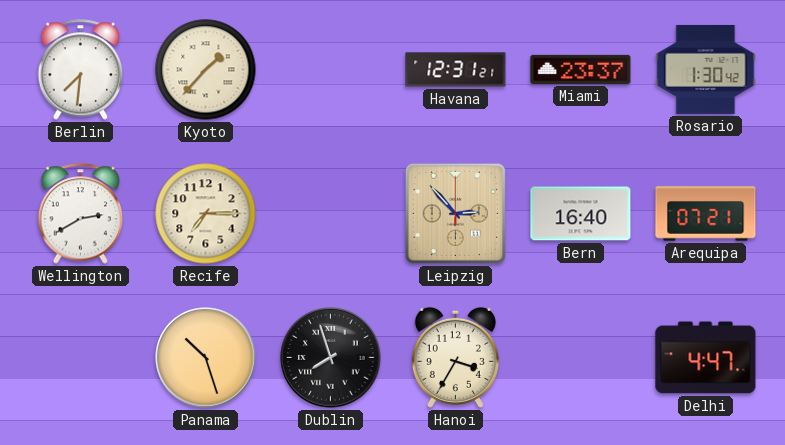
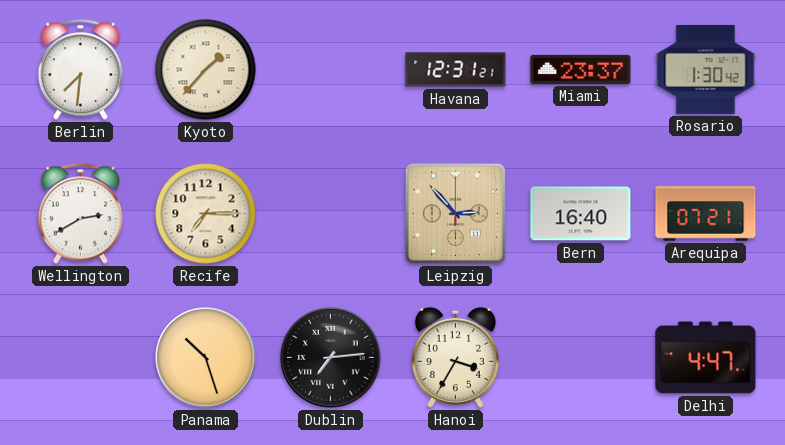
Dublin: 7:57 -> 7:14 (331, 358)
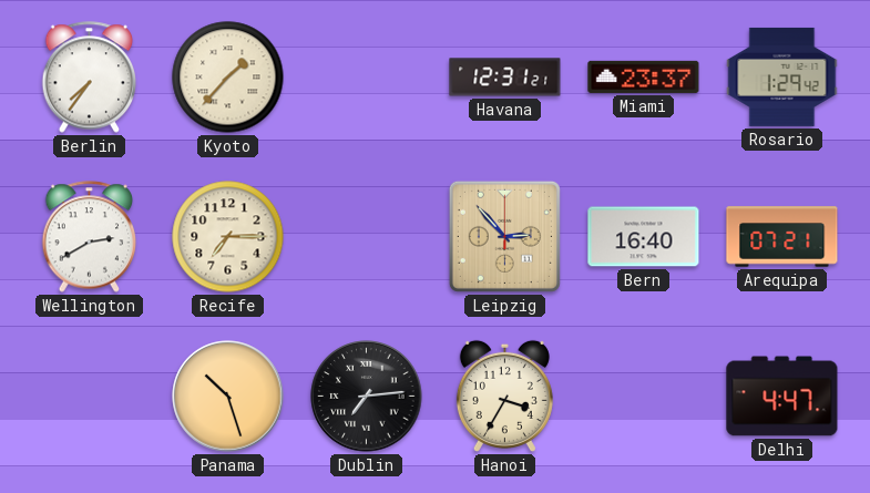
Berlin: 7:31 -> 7:36 (90, 78)
Rosario: 1:30 -> 1:29 (782, 76)
